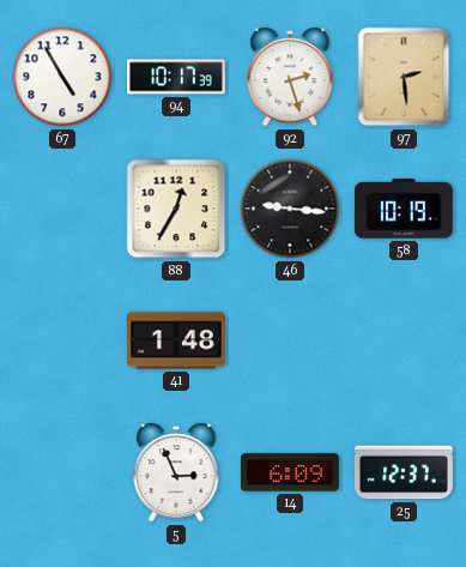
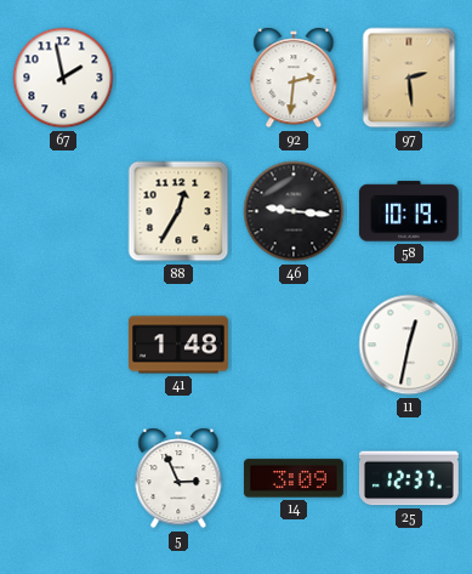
67: 4:55 -> 1:58 (63, 78)
94: 10:17 -> none (177, 77)
92: 2:27 -> 2:31 (294, 78)
11: none -> 12:32 (409, 345)
14: 6:09 -> 3:09 (294, 478)
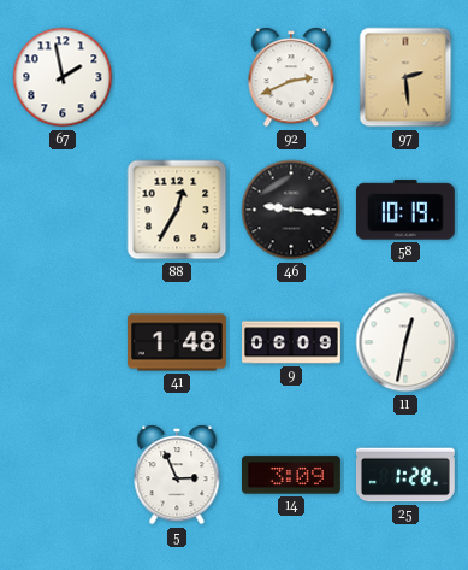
92: 2:31 -> 2:41 (291, 77)
9: none -> 06:09 (292, 342)
25: 12:37 -> 1:28 (405, 475)
